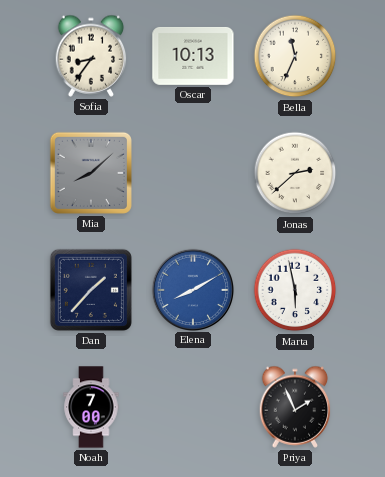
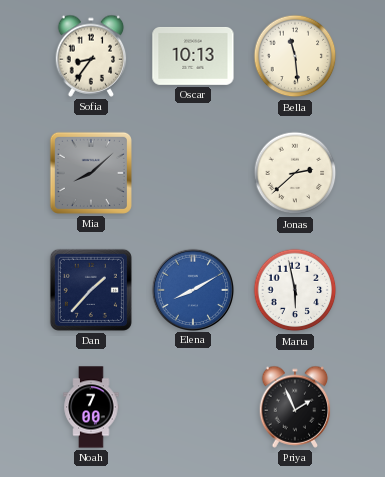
Bella: 11:34 -> 11:29 (295, 56)
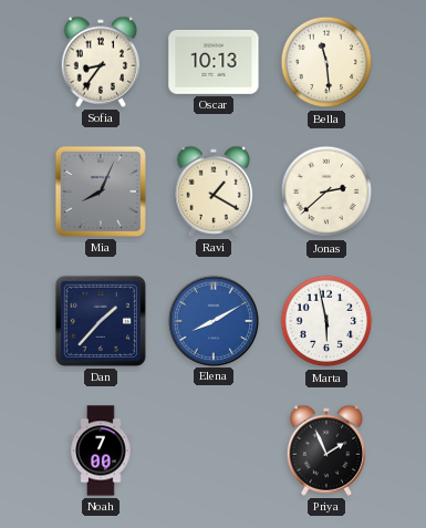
Mia: 8:08 -> 8:04 (101, 191)
Ravi: none -> 1:20 (214, 191)
